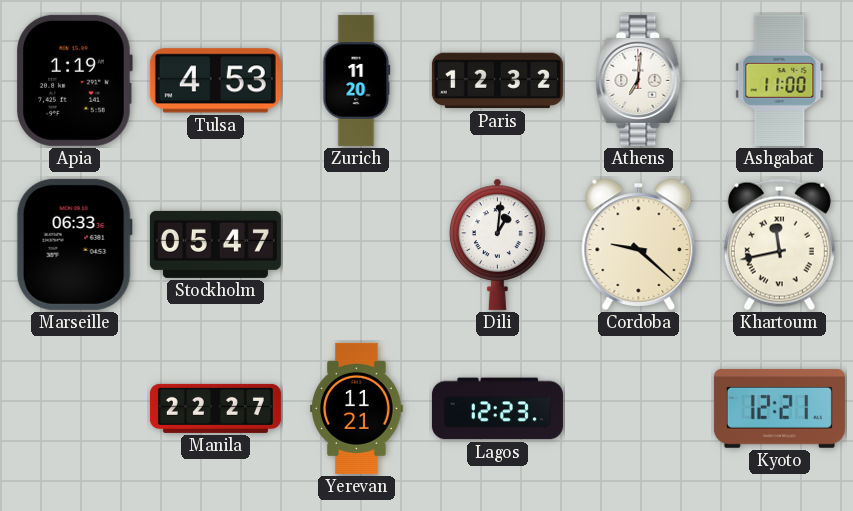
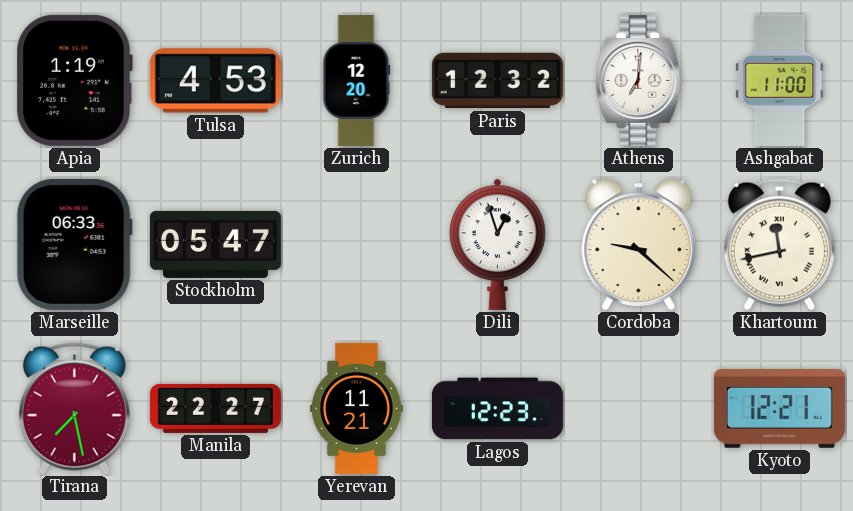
Zurich: 11:20 -> 12:20 (357, 80)
Dili: 1:01 -> 12:57 (498, 244)
Tirana: none -> 7:28 (74, 409)
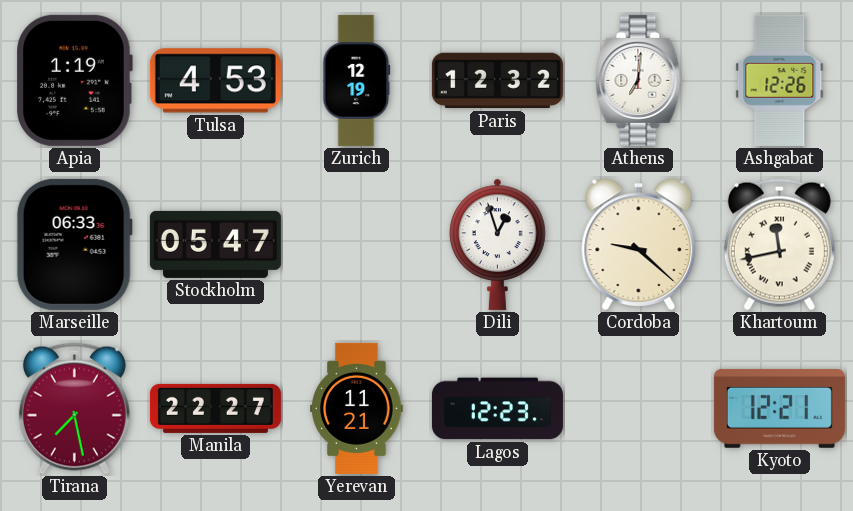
Zurich: 12:20 -> 12:19 (357, 80)
Ashgabat: 11:00 -> 12:26 (780, 80)
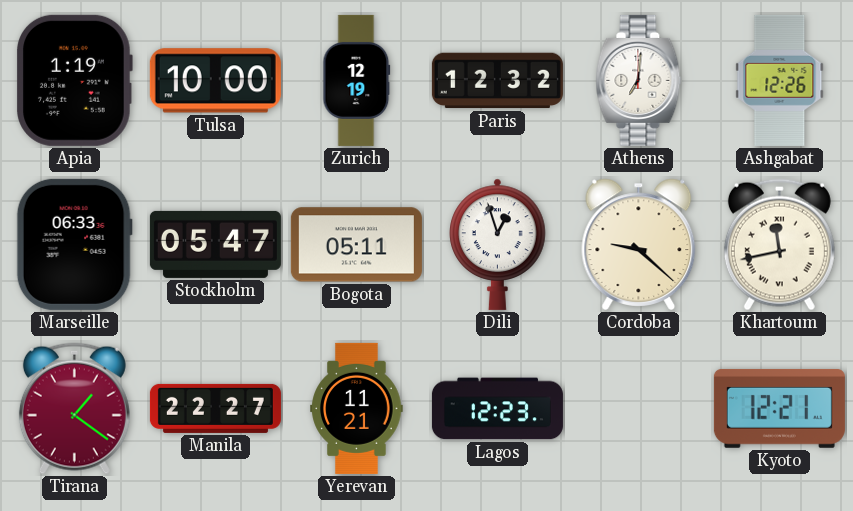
Tulsa: 4:53 -> 10:00 (215, 81)
Bogota: none -> 05:11 (356, 245)
Tirana: 7:28 -> 1:21 (74, 409)
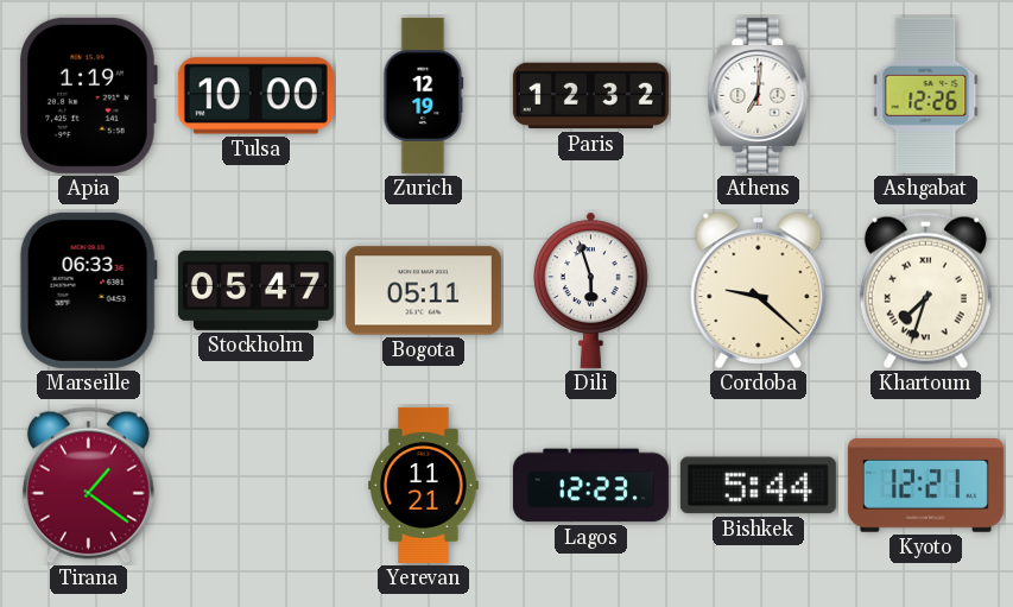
Dili: 12:57 -> 5:57 (591, 290)
Khartoum: 11:43 -> 7:33 (925, 291)
Manila: 22:27 -> none (215, 408)
Bishkek: none -> 5:44 (758, 486)
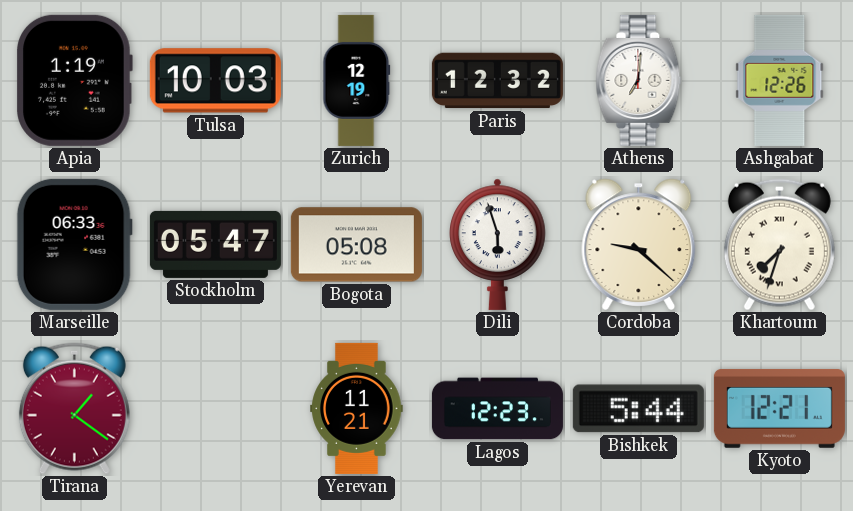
Tulsa: 10:00 -> 10:03 (215, 81)
Bogota: 05:11 -> 05:08 (356, 245)
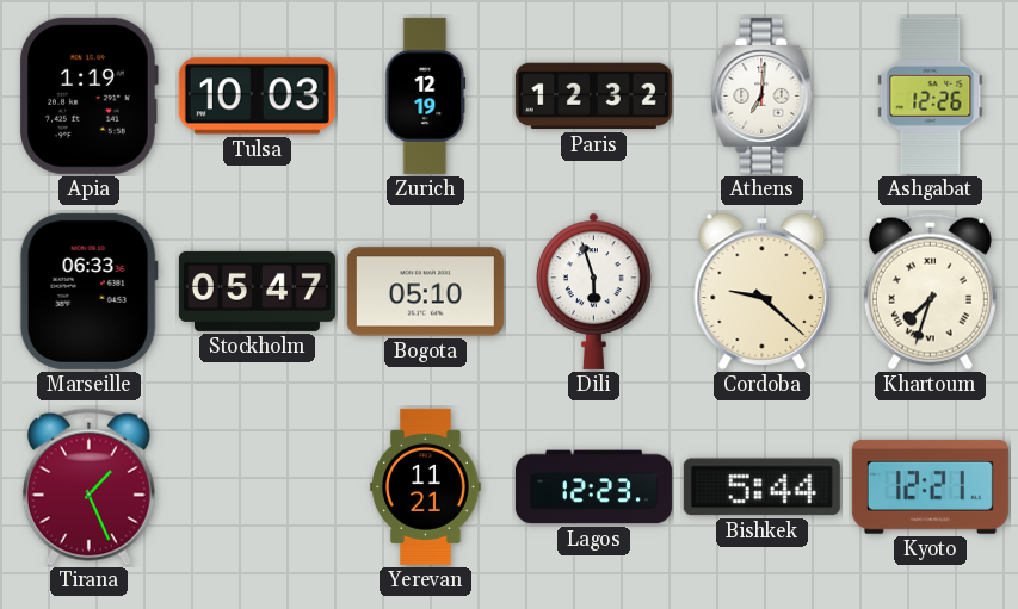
Bogota: 05:08 -> 05:10 (425, 292)
Tirana: 1:21 -> 1:26 (88, 487)
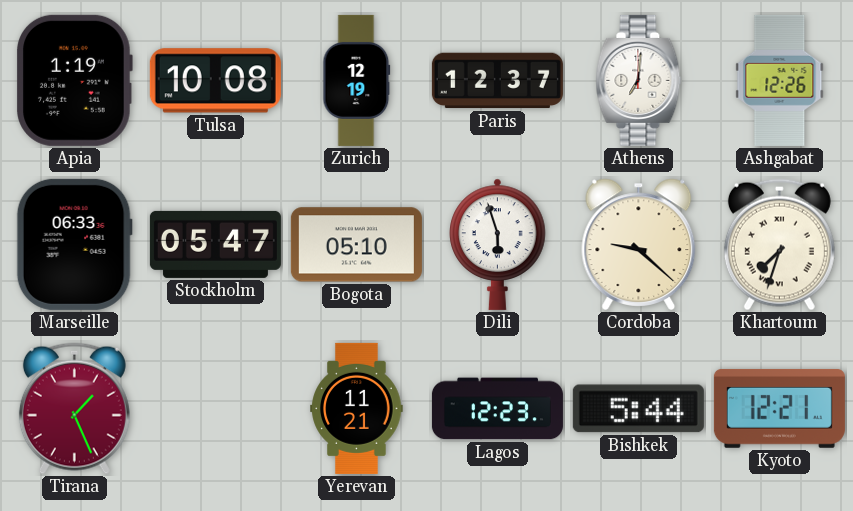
Tulsa: 10:03 -> 10:08 (215, 81)
Paris: 12:32 -> 12:37 (497, 81)
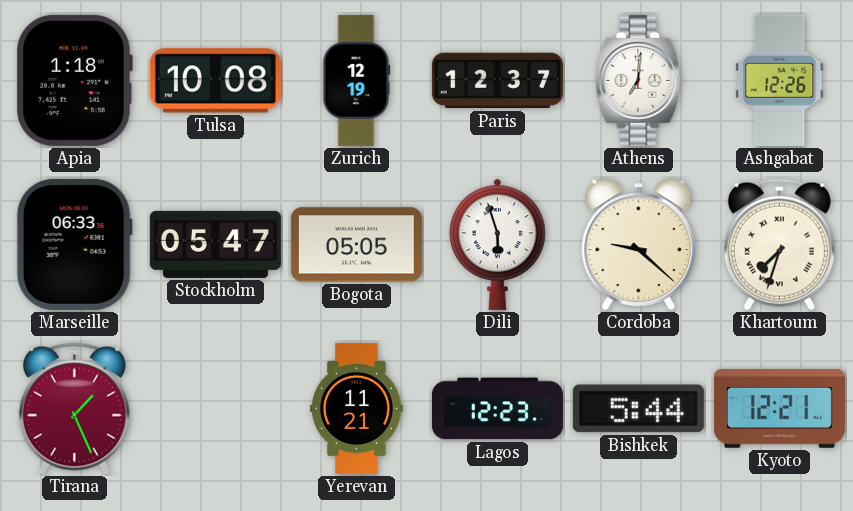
Apia: 1:19 -> 1:18 (74, 80)
Bogota: 05:10 -> 05:05 (356, 245)
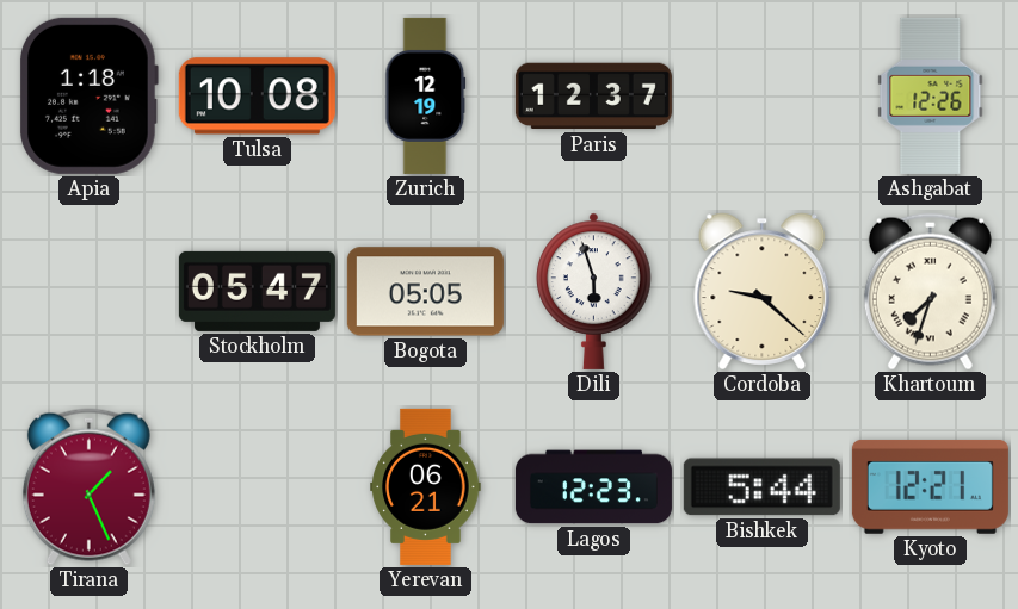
Athens: 7:01 -> none (639, 80)
Marseille: 06:33 -> none (74, 244)
Yerevan: 11:21 -> 06:21 (426, 486)
